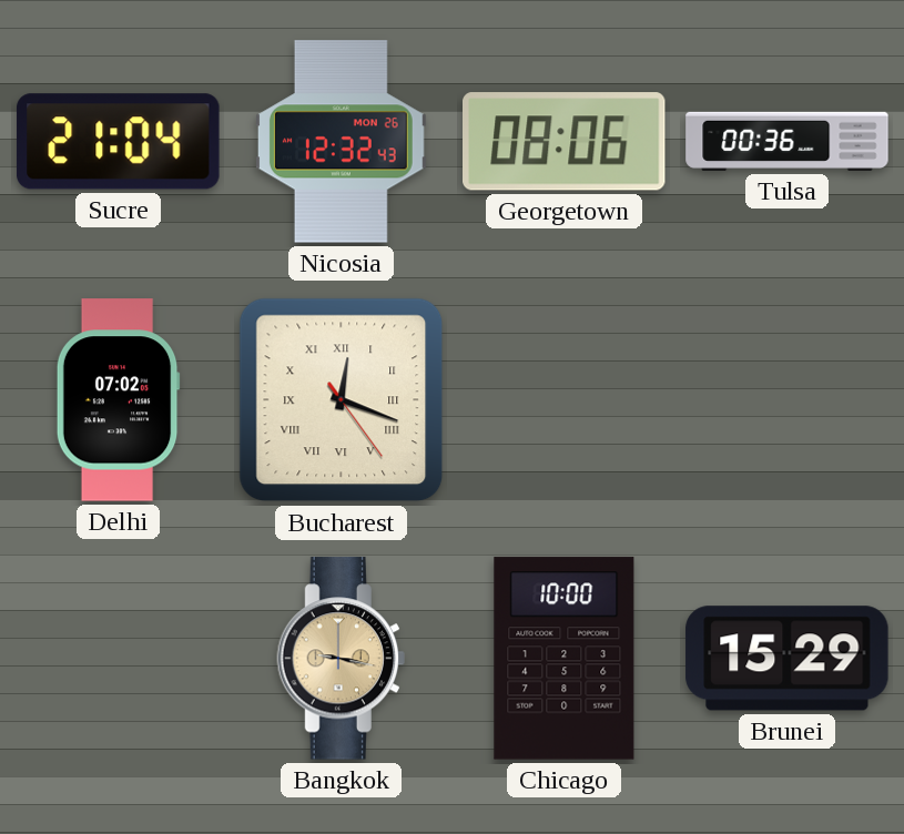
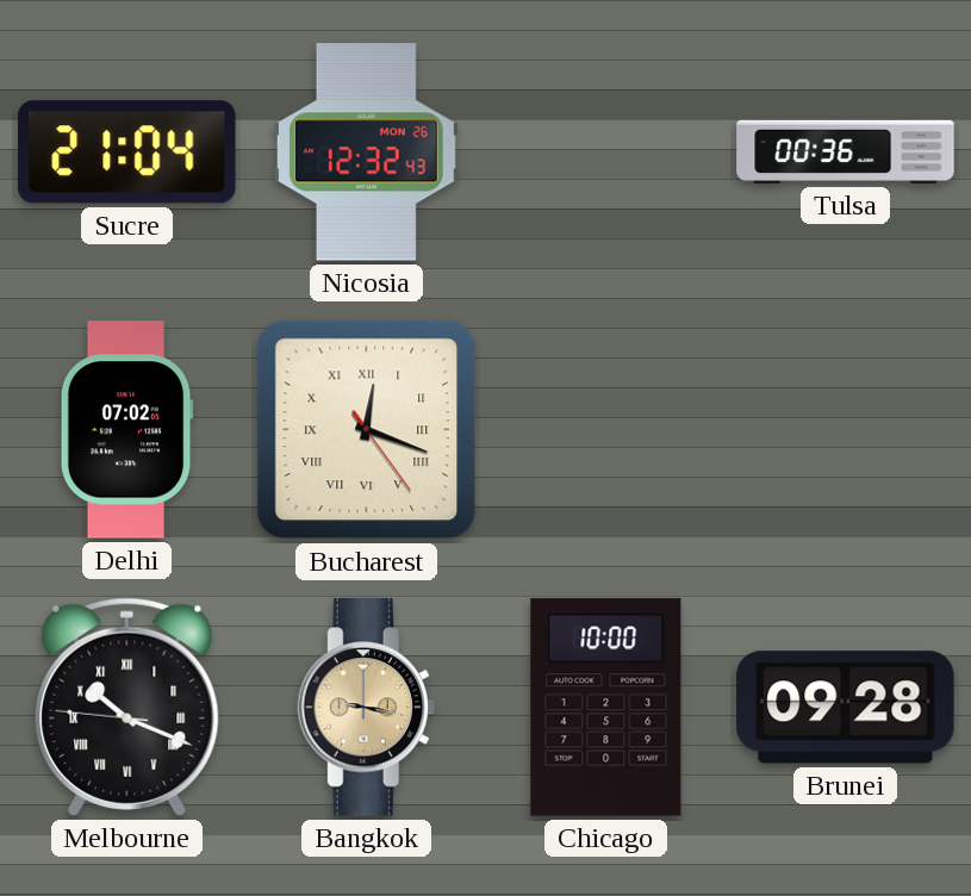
Georgetown: 08:06 -> none (563, 142)
Melbourne: none -> 10:18 (127, 707)
Brunei: 15:29 -> 09:28 (846, 708)
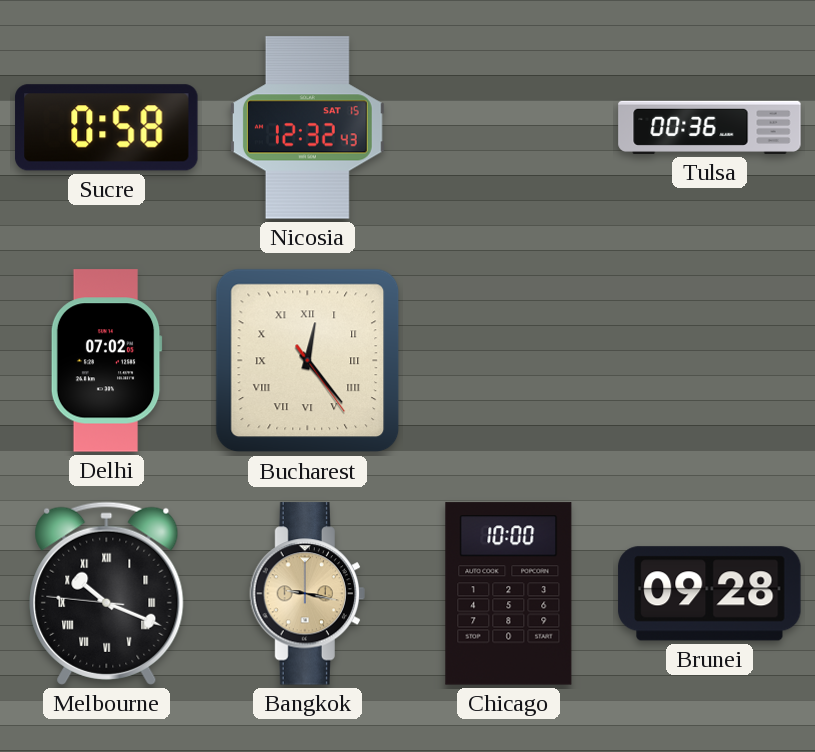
Sucre: 21:04 -> 0:58 (107, 128)
Nicosia date: MON 26 -> SAT 15 (307, 128)
Bucharest: 12:18 -> 12:23 (308, 361)
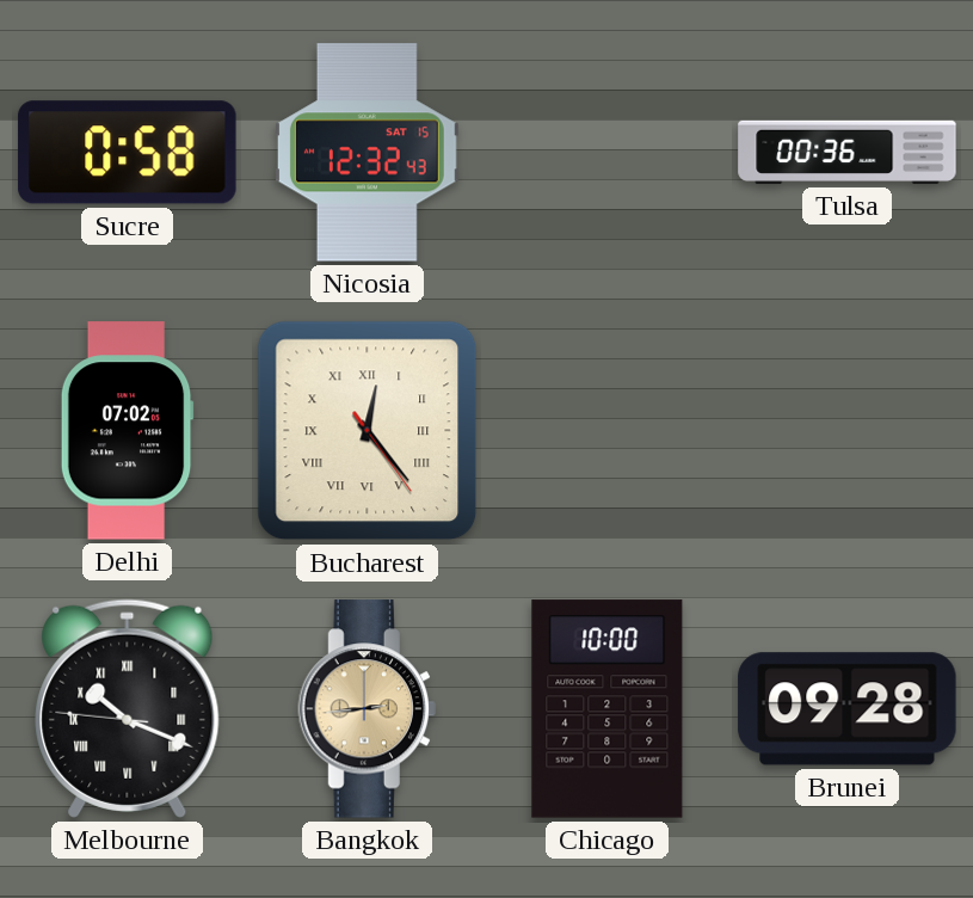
Bangkok: 9:17 -> 2:44 (367, 709)
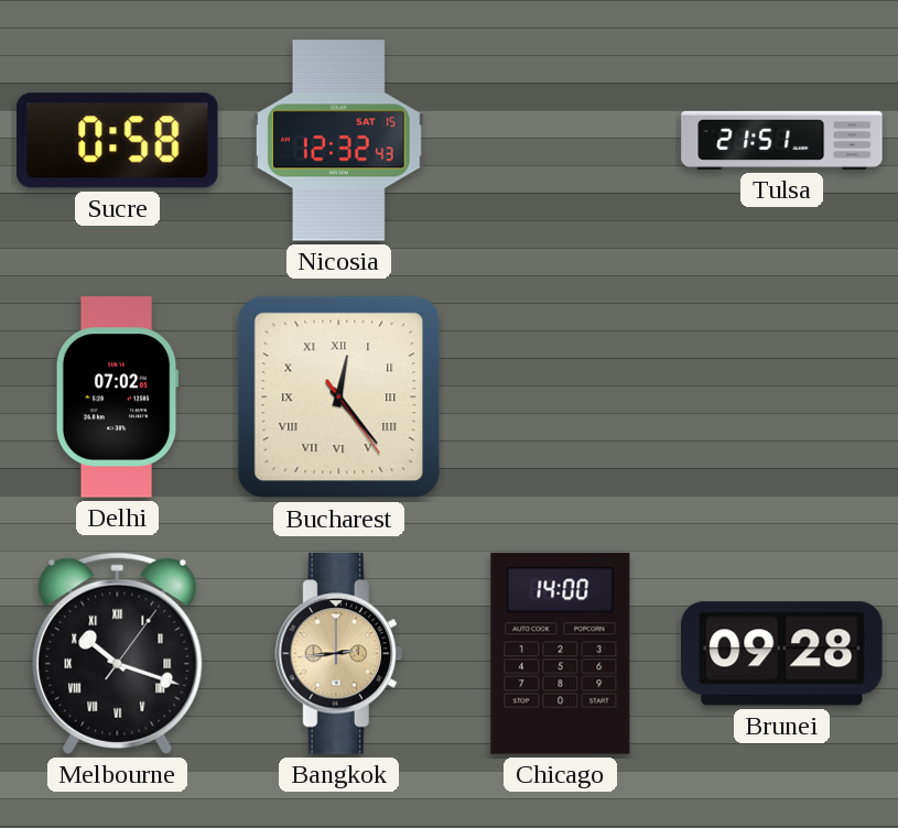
Tulsa: 00:36 -> 21:51 (782, 140)
Melbourne: 10:18:46 -> 10:18:06 (118, 653)
Chicago: 10:00 -> 14:00 (561, 654)
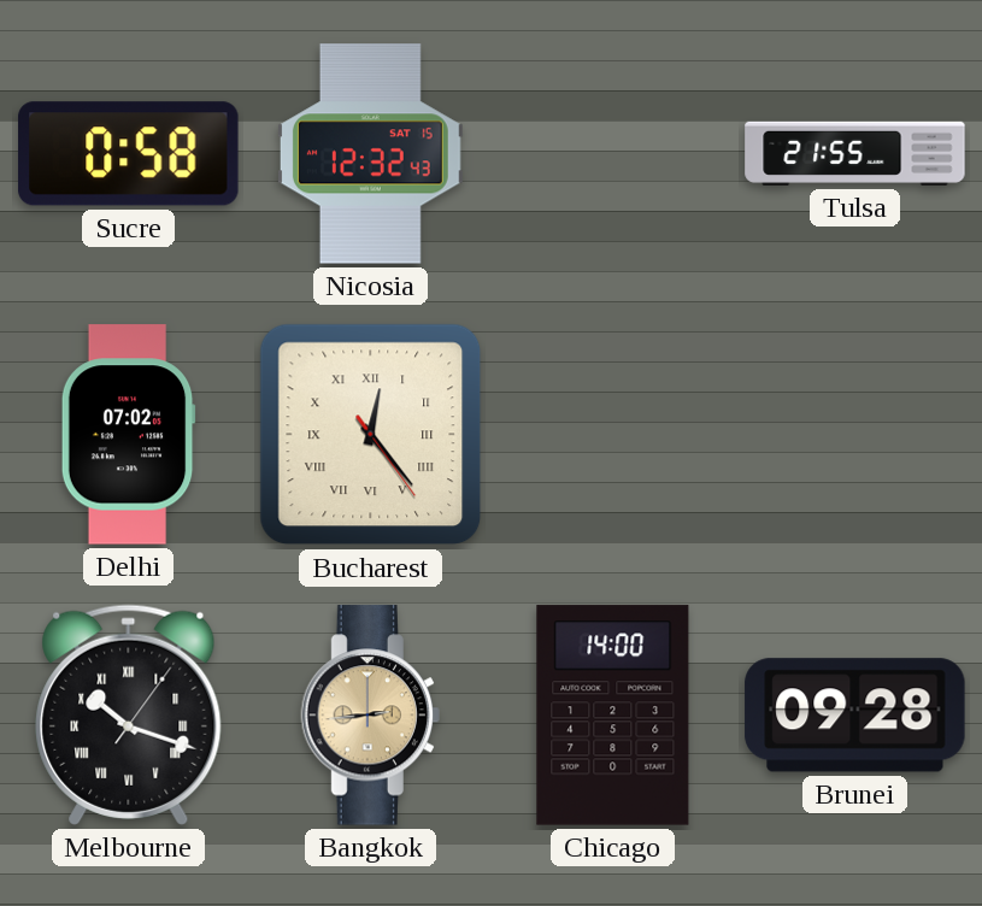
Tulsa: 21:51 -> 21:55 (855, 153)
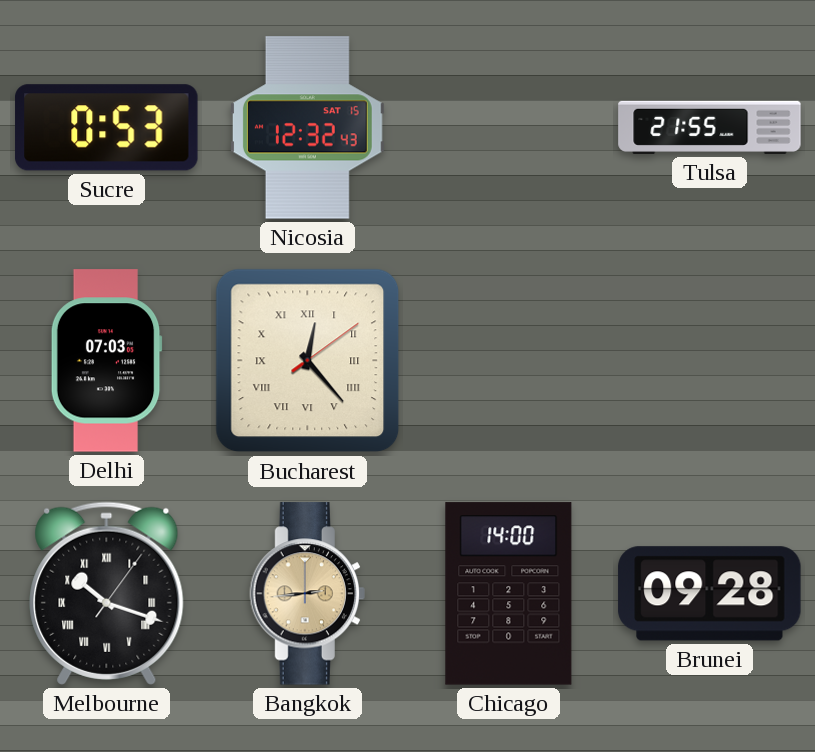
Sucre: 0:58 -> 0:53 (107, 128)
Delhi: 07:02 -> 07:03 (106, 361)
Bucharest: 12:23:24 -> 12:23:09 (308, 361)
